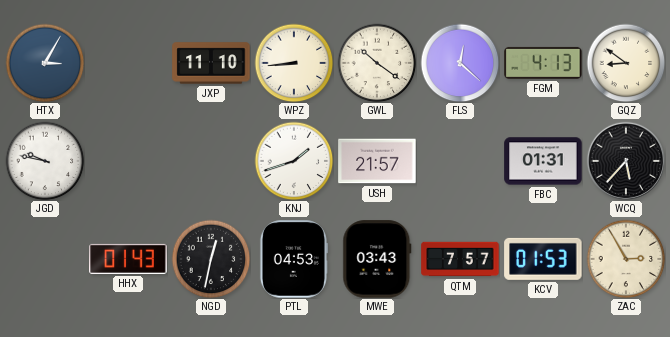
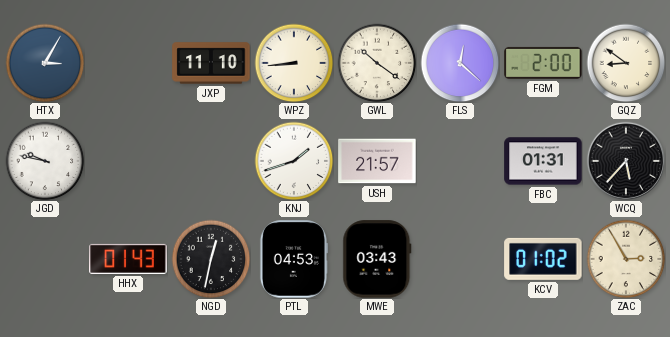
FGM: 4:13 -> 2:00 (543, 63)
QTM: 7:57 -> none (460, 259)
KCV: 01:53 -> 01:02 (543, 259)
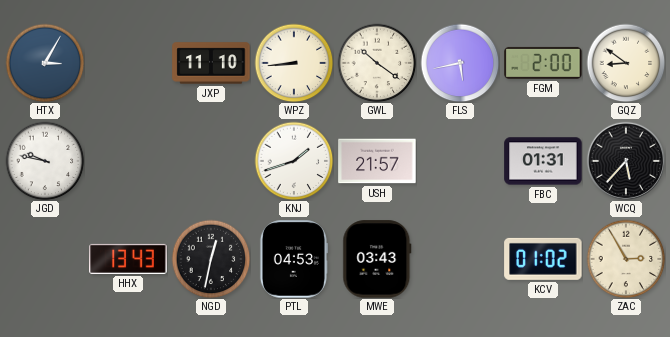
FLS: 12:22 -> 5:43 (460, 63)
HHX: 01:43 -> 13:43 (128, 259)
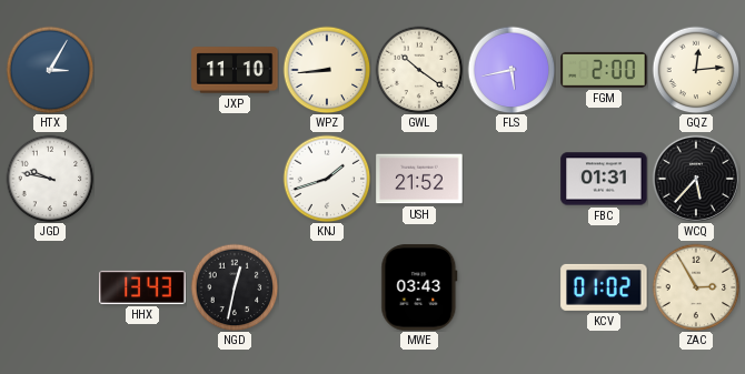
GQZ: 8:51 -> 12:14 (696, 70)
USH: 21:57 -> 21:52 (419, 179)
PTL: 04:53 -> none (293, 259)
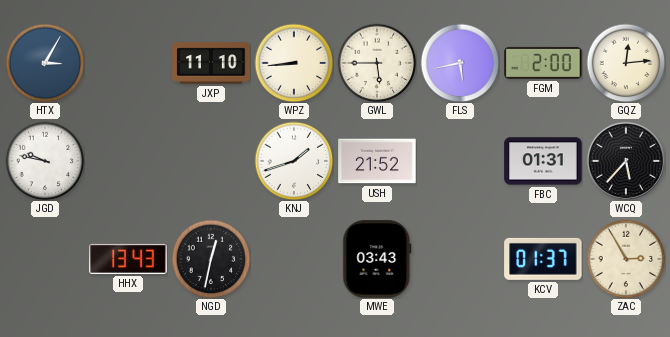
GWL: 10:21 -> 5:45 (377, 63)
KCV: 01:02 -> 01:37 (543, 259)
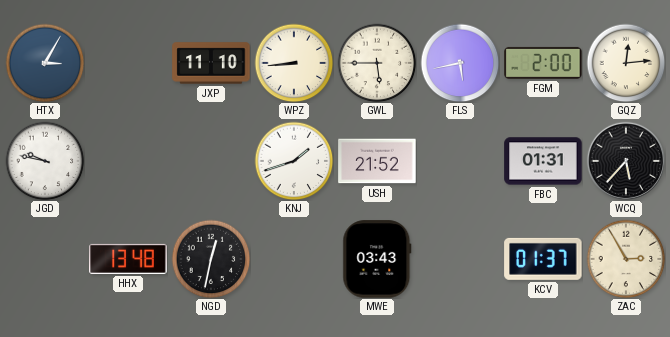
HHX: 13:43 -> 13:48 (128, 259)
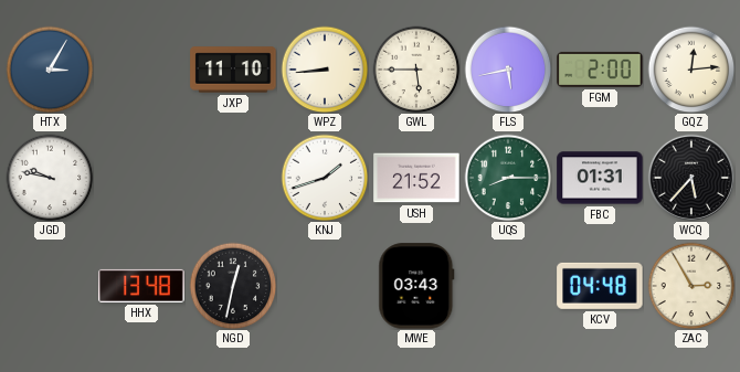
UQS: none -> 8:15 (508, 178)
KCV: 01:37 -> 04:48 (600, 286)
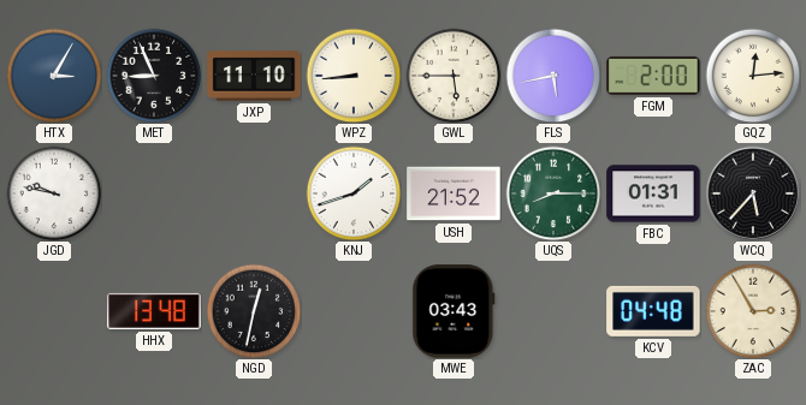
MET: none -> 8:56 (154, 76)
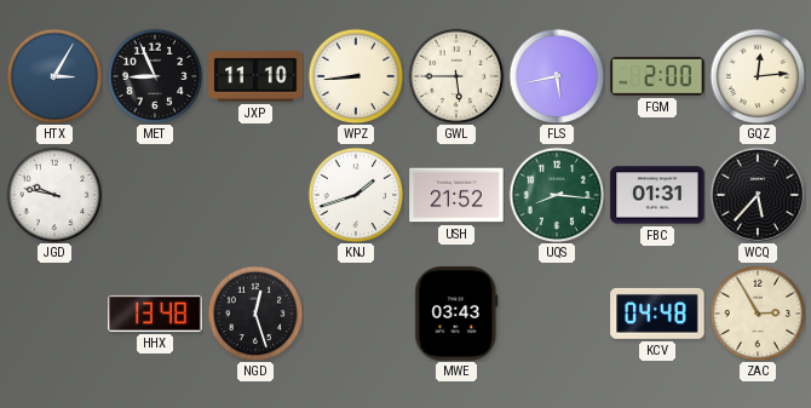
UQS: 8:15 -> 8:16 (557, 195)
NGD: 12:32 -> 12:27 (255, 314)
